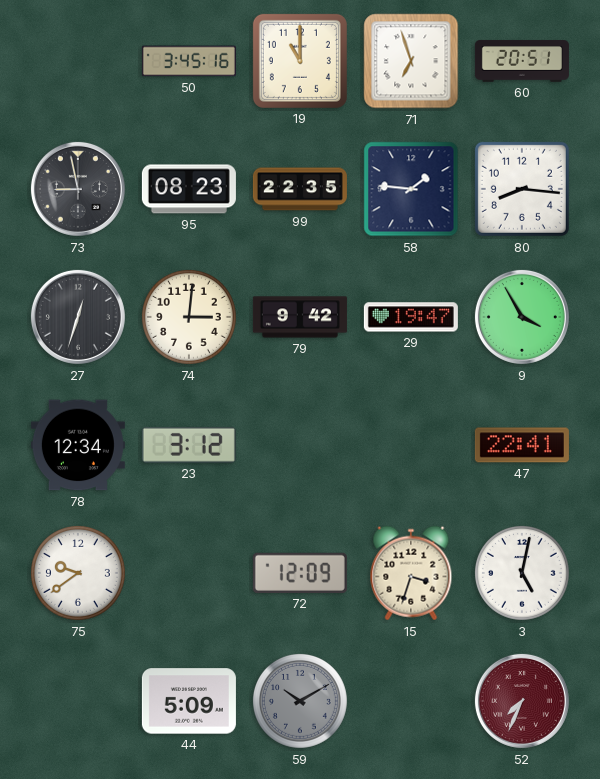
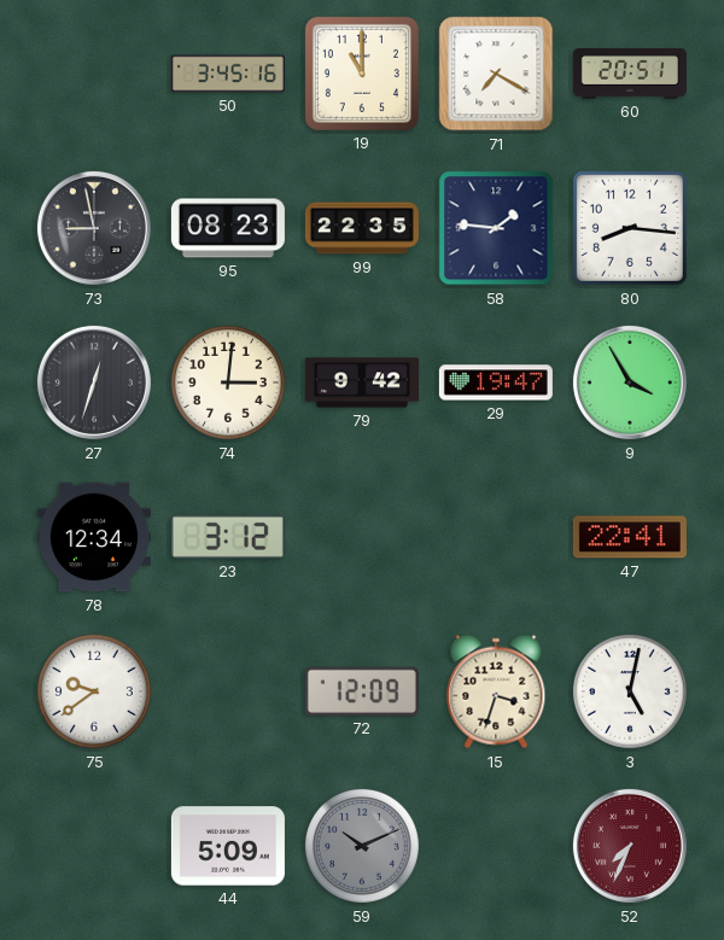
71: 6:57 -> 7:20 (496, 74)
59: 10:10 -> 10:11 (362, 846)
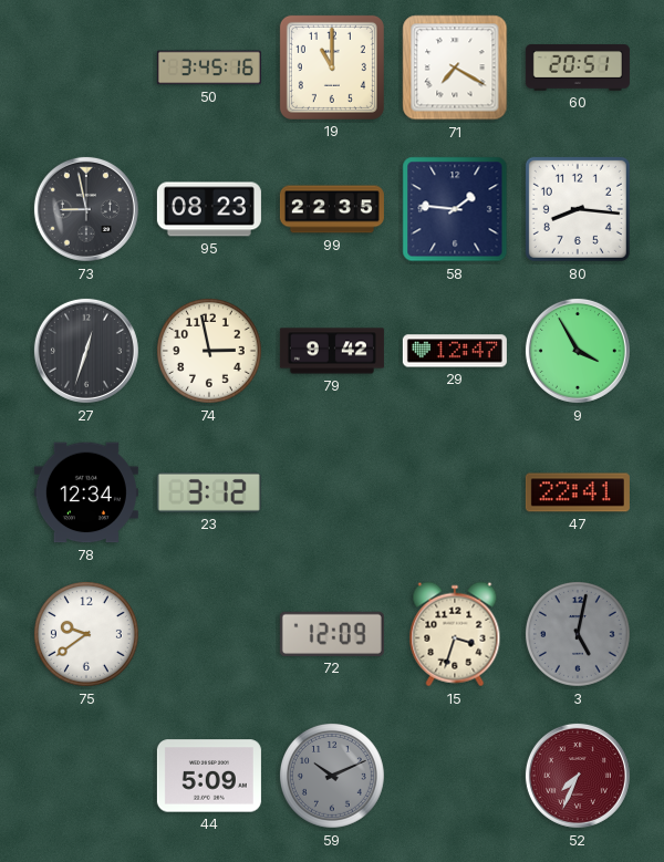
74: 3:01 -> 2:58 (209, 351)
29: 19:47 -> 12:47 (455, 351)
3 dial: white -> grey (578, 634)
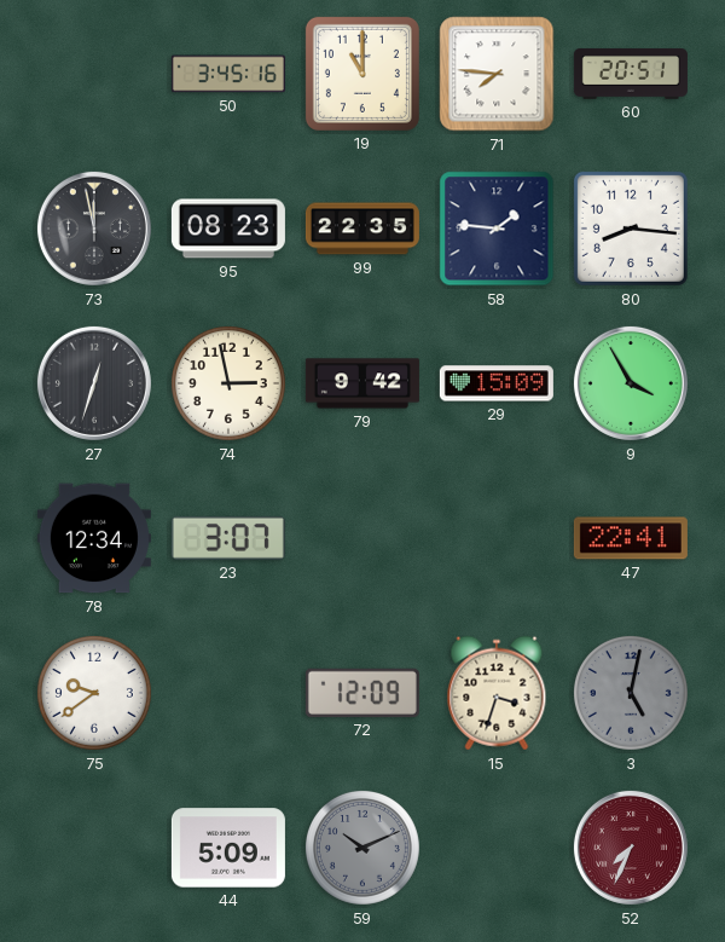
71: 7:20 -> 7:46 (497, 74)
73: 8:58 -> 11:58 (94, 229)
29: 12:47 -> 15:09 (497, 383)
23: 3:12 -> 3:07 (228, 538)
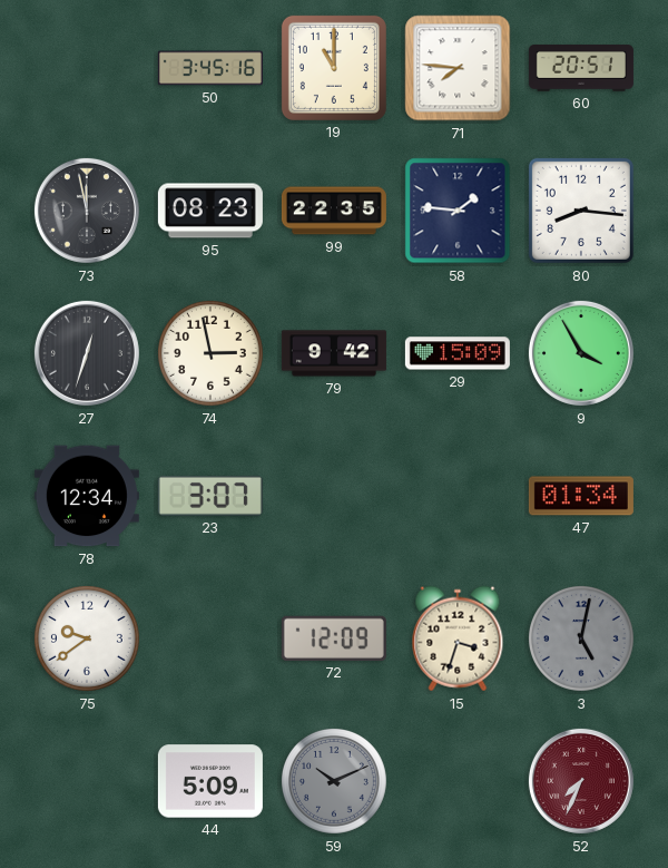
47: 22:41 -> 01:34 (581, 496)
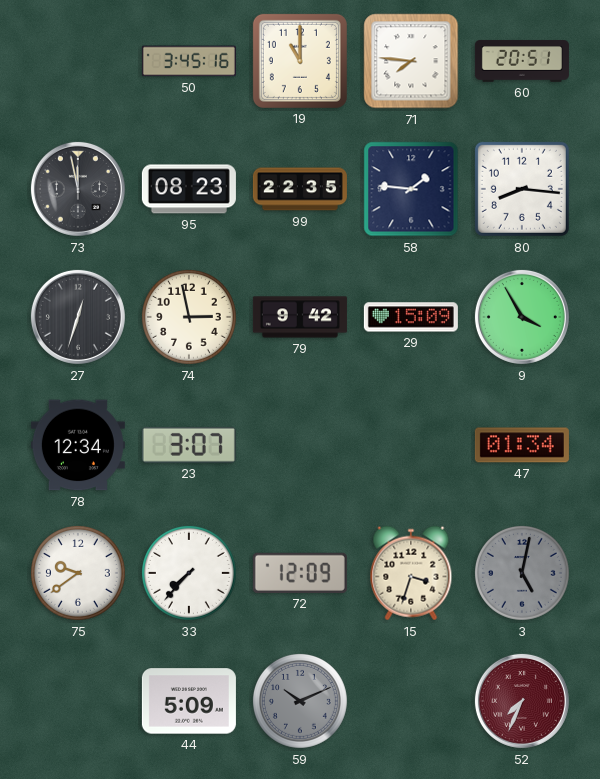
33: none -> 7:37 (189, 573)
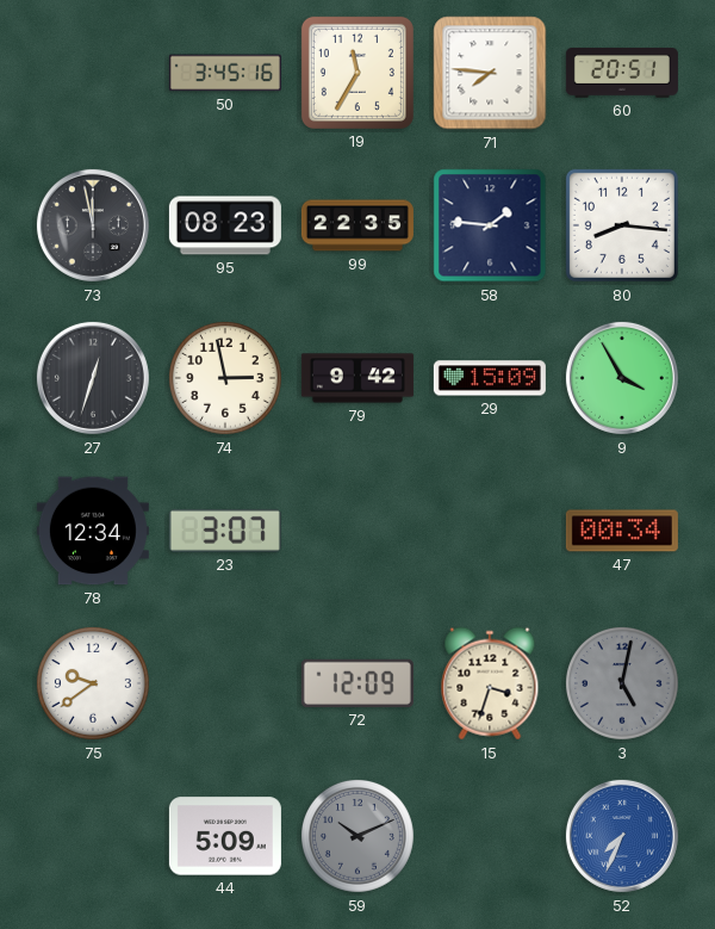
19: 11:00 -> 11:35 (357, 73)
47: 01:34 -> 00:34 (622, 531)
33: 7:37 -> none (189, 573)
52 dial: burgundy -> blue (622, 836)
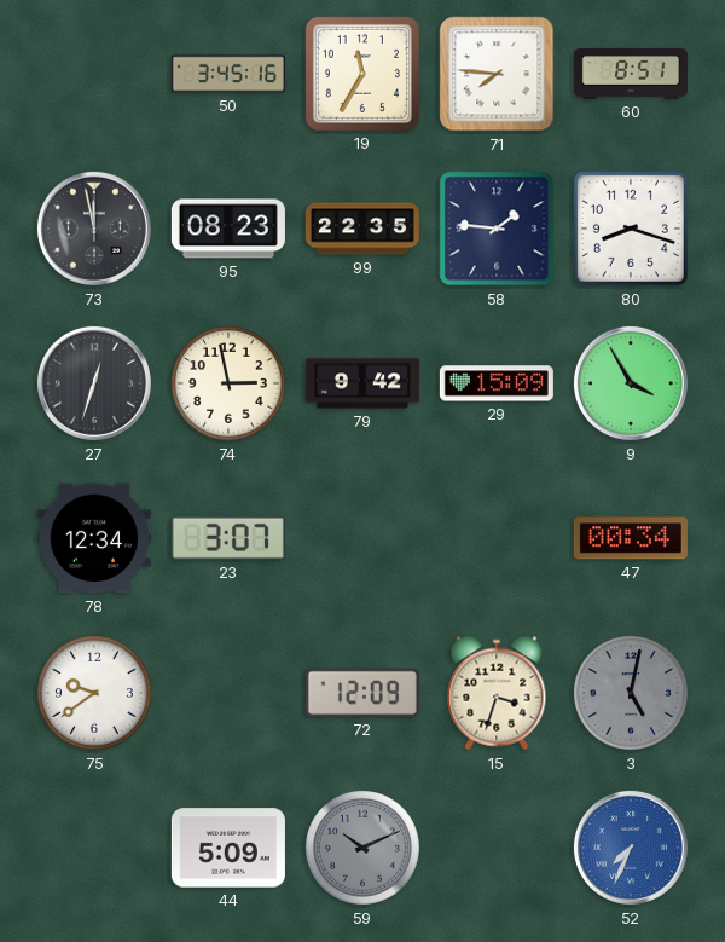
60: 20:51 -> 8:51 (631, 74)
80: 8:16 -> 8:18 (631, 229)
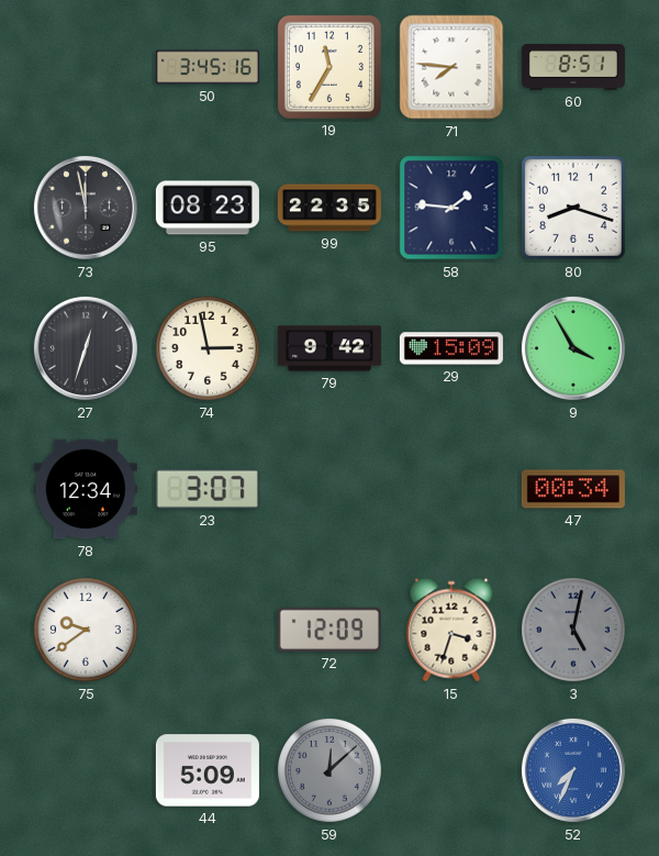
59: 10:11 -> 12:08 (329, 770)
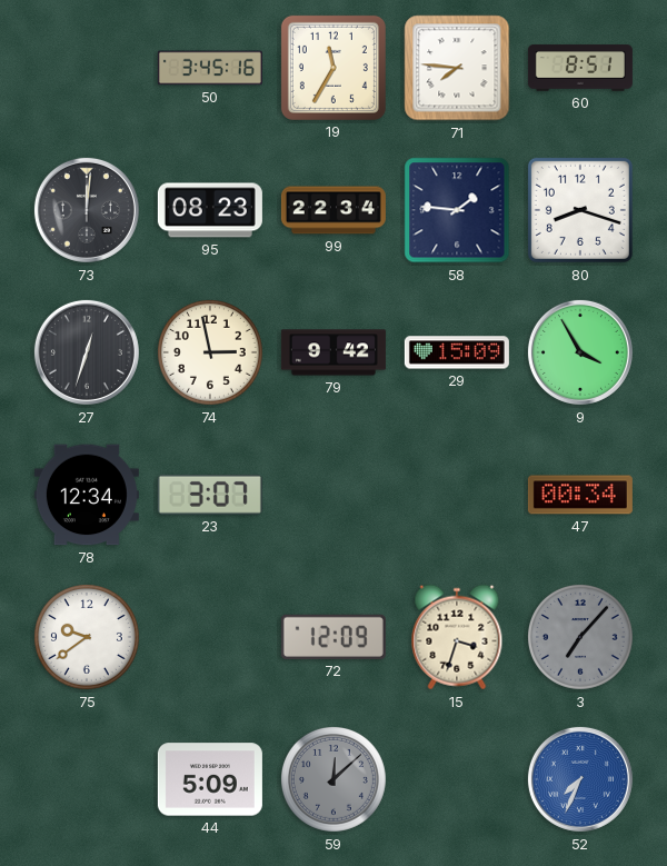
73: 11:58 -> 12:01 (87, 210)
99: 22:35 -> 22:34 (333, 210)
3: 5:02 -> 7:07 (580, 637)
